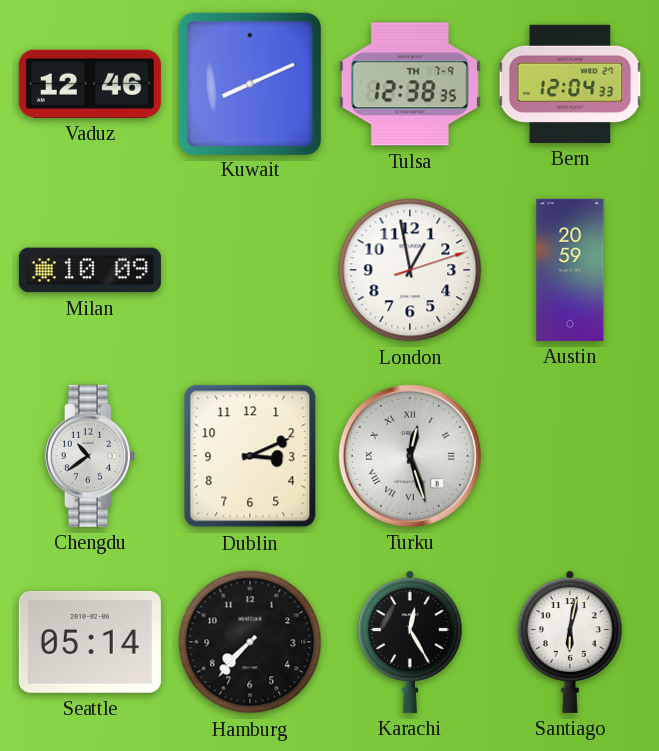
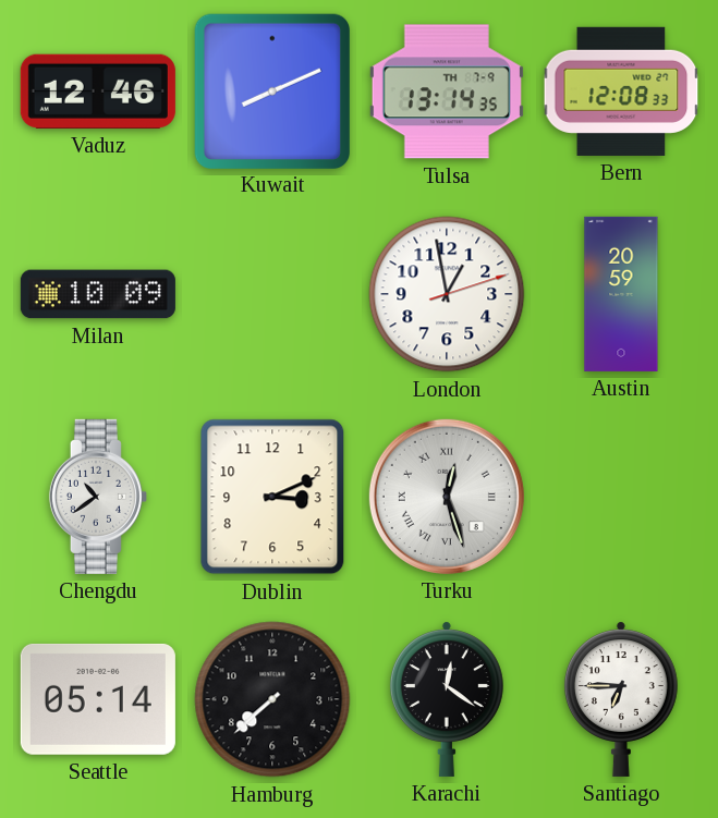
Tulsa: 12:38 -> 13:14 (447, 91)
Bern: 12:04 -> 12:08 (621, 91)
Hamburg: 7:37 -> 7:38 (272, 699)
Karachi: 12:25 -> 12:21 (447, 699)
Santiago: 6:02 -> 6:45 (621, 699)
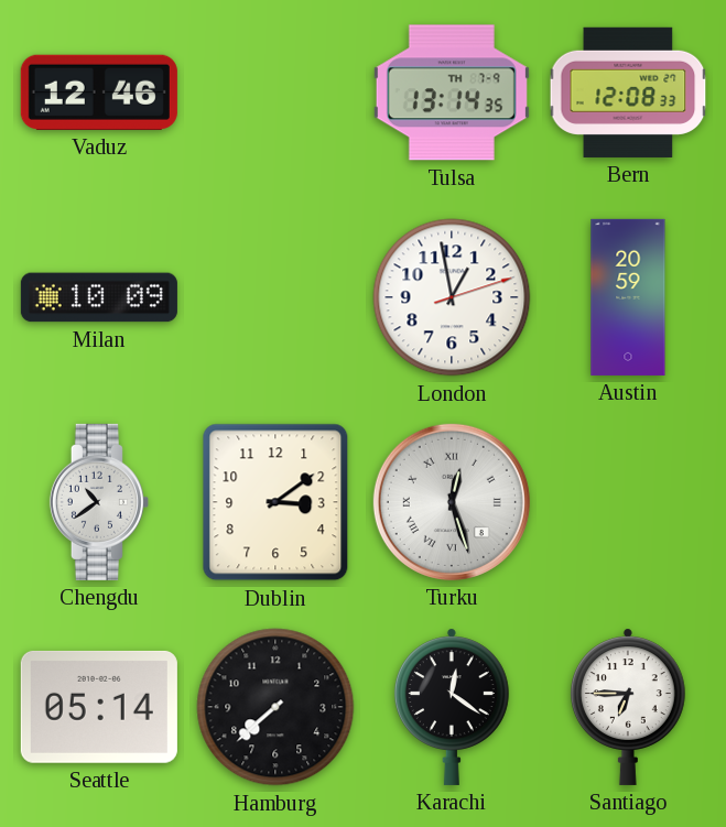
Kuwait: 8:11 -> none (271, 90)
Dublin: 3:11 -> 3:09 (275, 502)
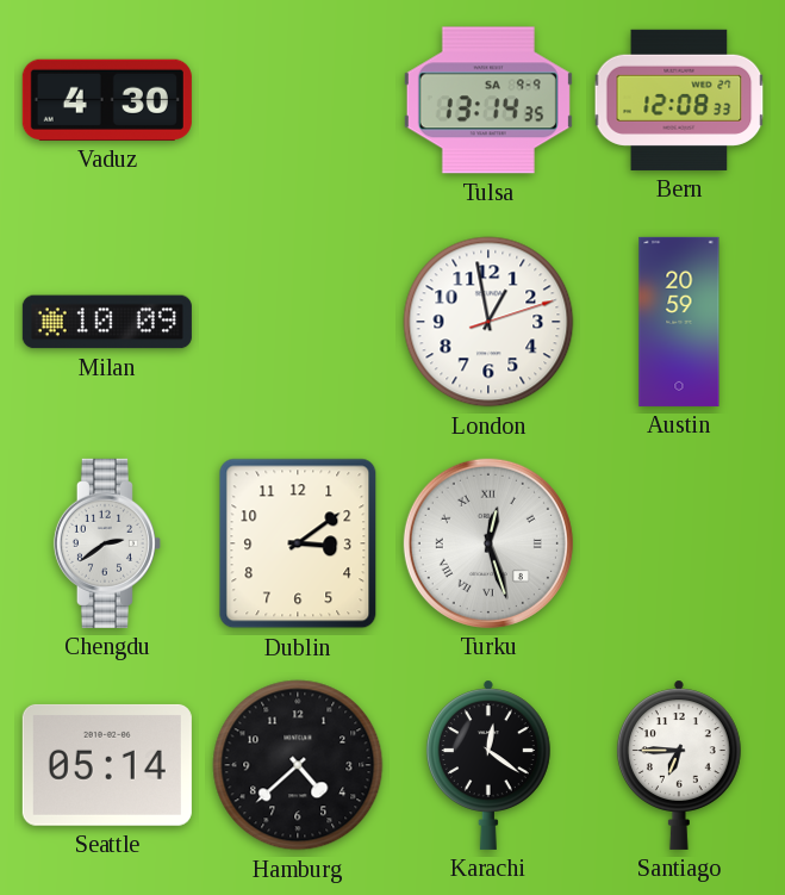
Vaduz: 12:46 -> 4:30 (107, 100)
Tulsa date: TH 7-9 -> SA 9-9 (488, 100)
Chengdu: 10:39 -> 2:39 (107, 543)
Hamburg: 7:38 -> 4:38 (298, 765)
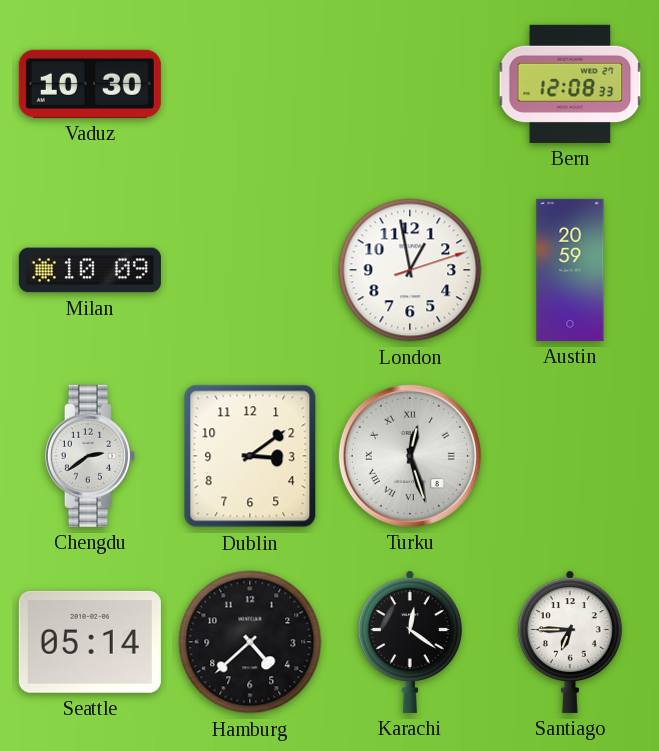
Vaduz: 4:30 -> 10:30 (90, 84)
Tulsa: 13:14 -> none (488, 100)
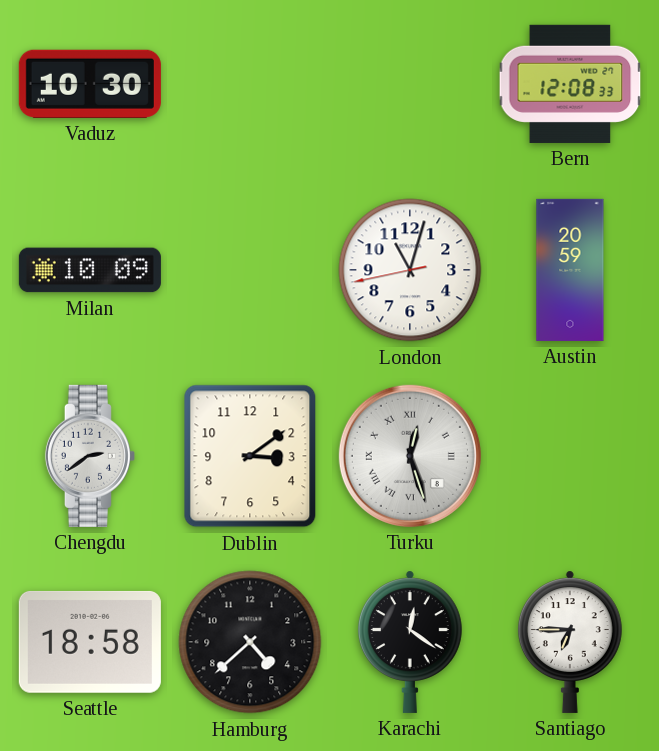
London: 12:58 -> 11:02 (410, 270)
Seattle: 05:14 -> 18:58 (90, 642)
